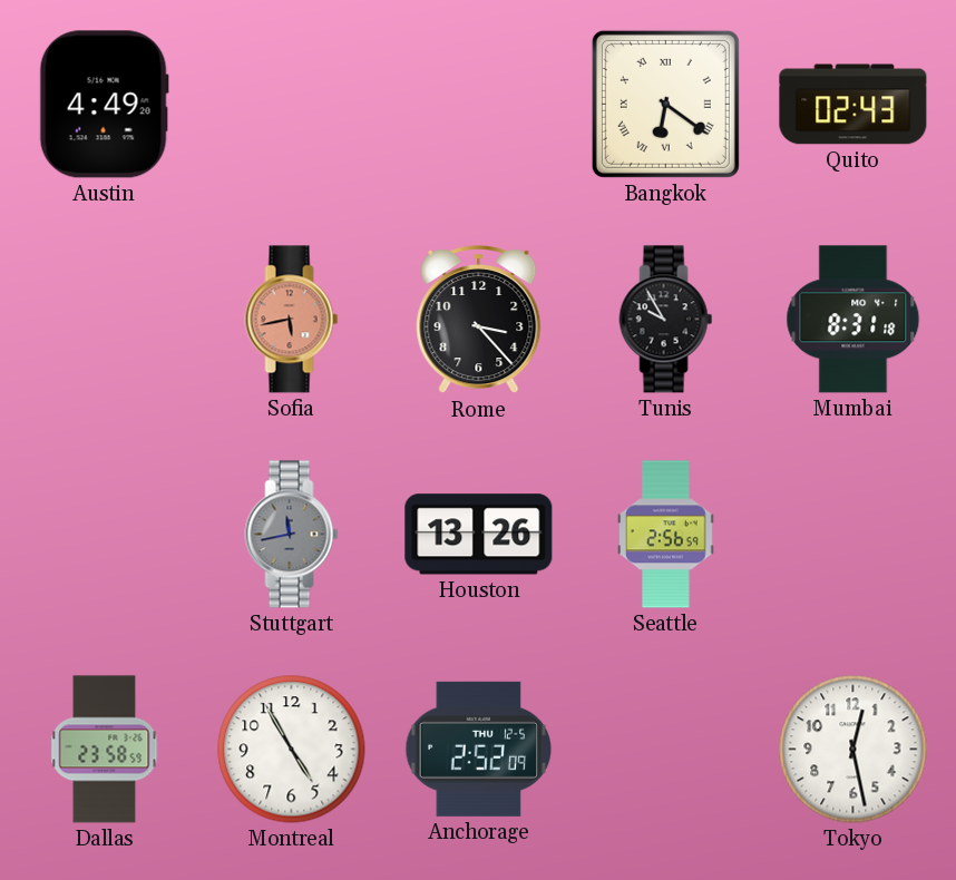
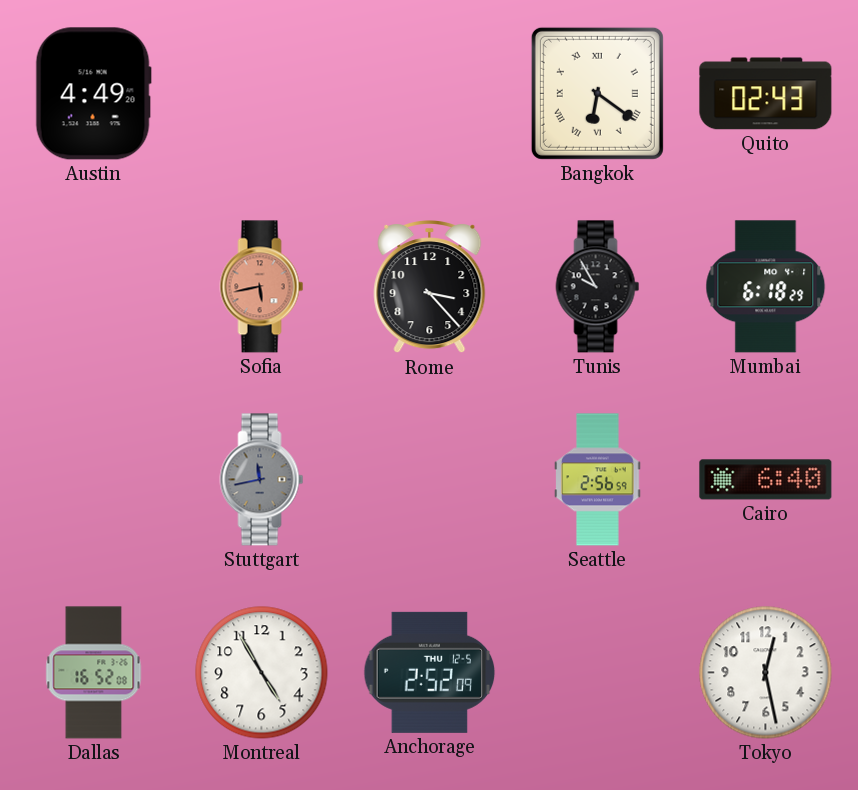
Mumbai: 8:31 -> 6:18 (766, 287)
Houston: 13:26 -> none (479, 535)
Cairo: none -> 6:40 (766, 480)
Dallas: 23:58 -> 16:52 (94, 673)
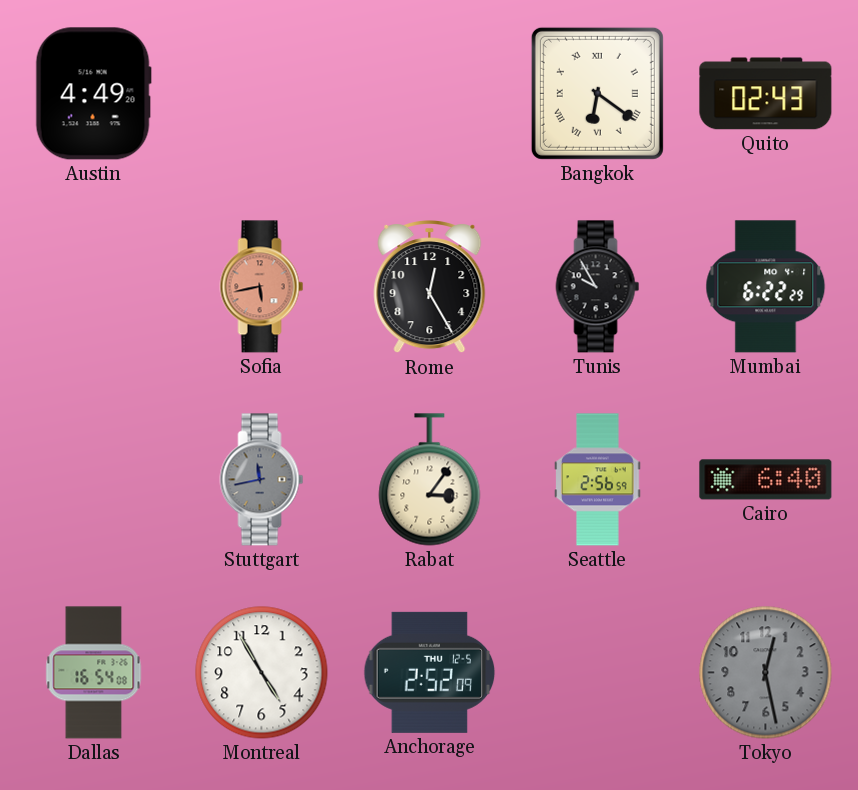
Rome: 3:23 -> 12:25 (430, 288)
Mumbai: 6:18 -> 6:22 (766, 287)
Rabat: none -> 3:06 (430, 480)
Dallas: 16:52 -> 16:54 (94, 673)
Tokyo dial: white -> grey (766, 673)
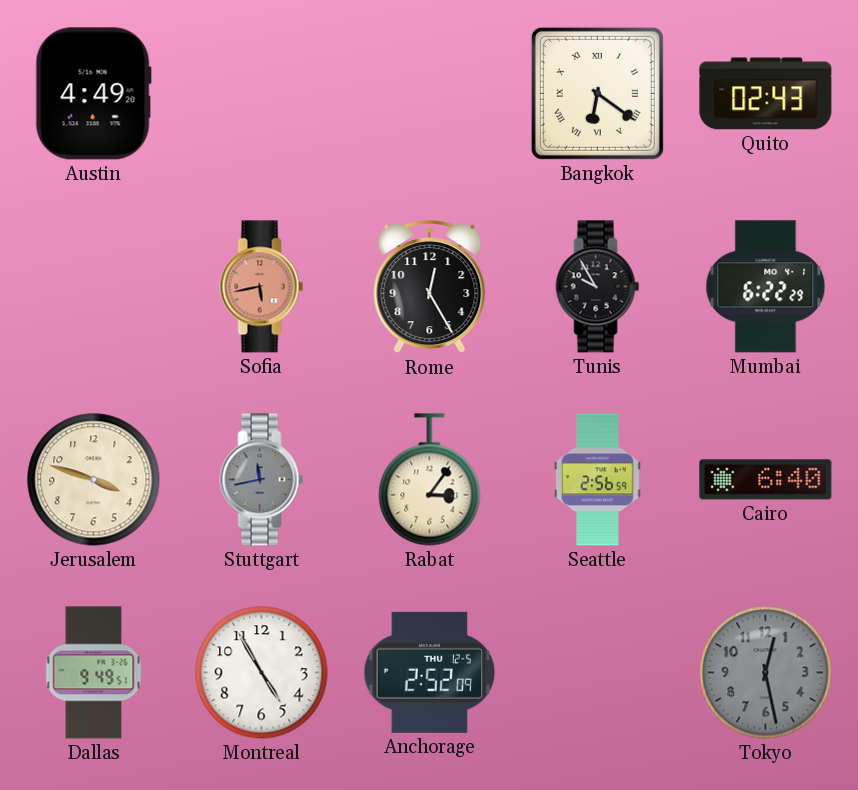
Jerusalem: none -> 3:48 (94, 480)
Dallas: 16:54 -> 9:49 (94, 673)
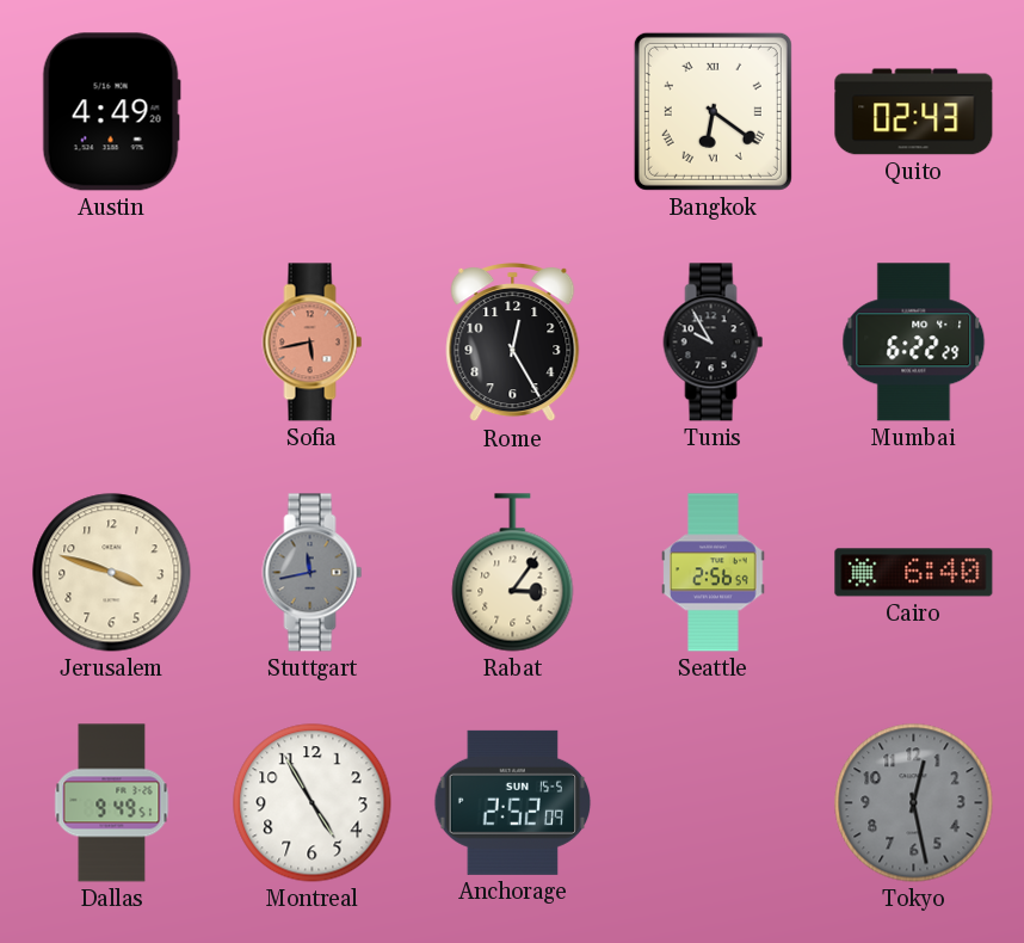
Anchorage date: THU 12-5 -> SUN 15-5 (513, 802)
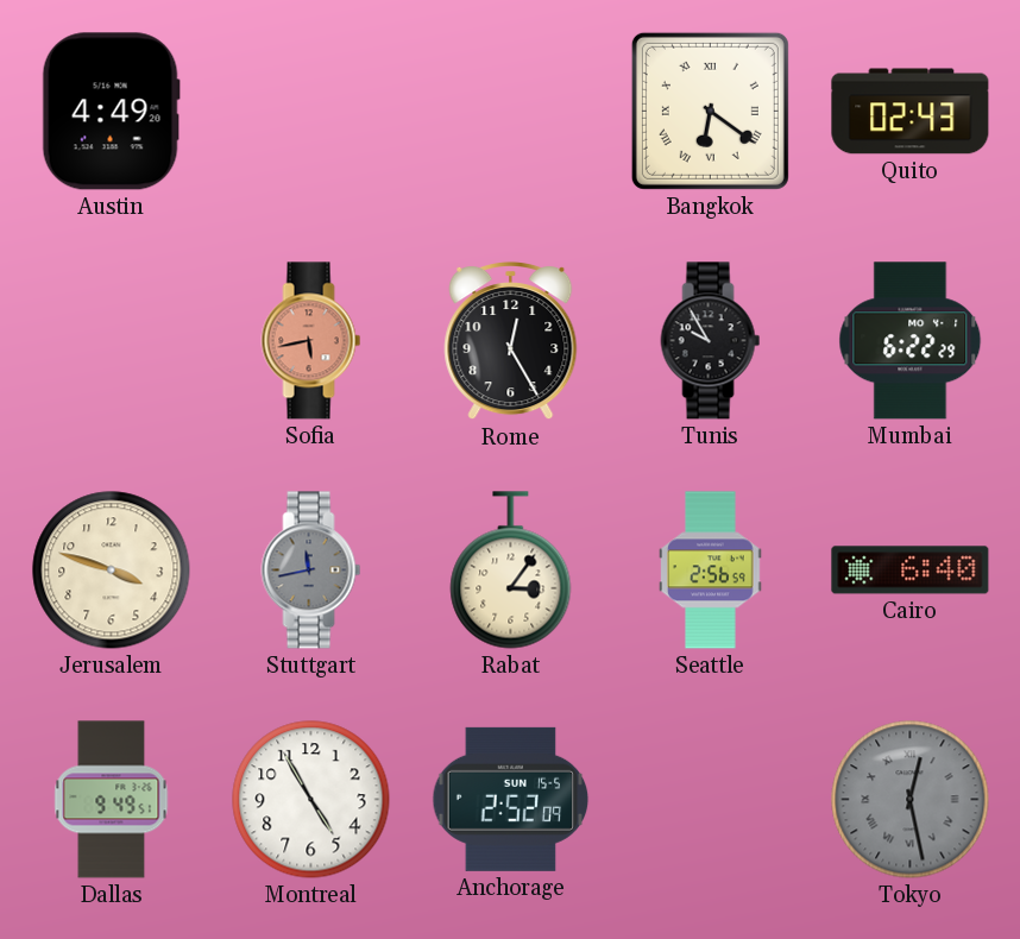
Tokyo numerals: Arabic -> Roman (911, 800)
